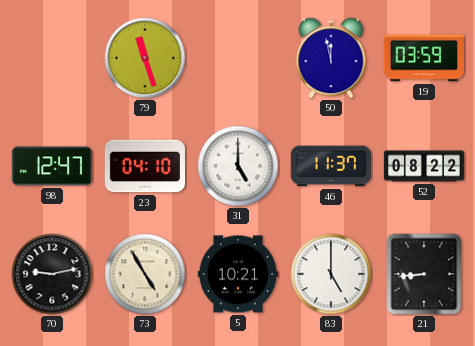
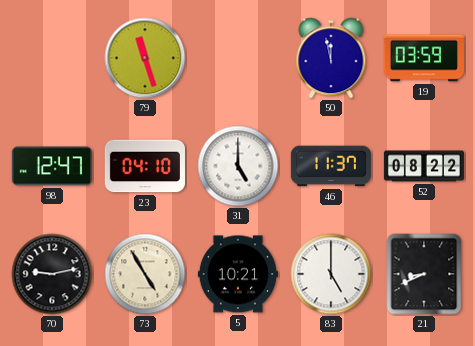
21: 8:44 -> 8:41 (424, 274)
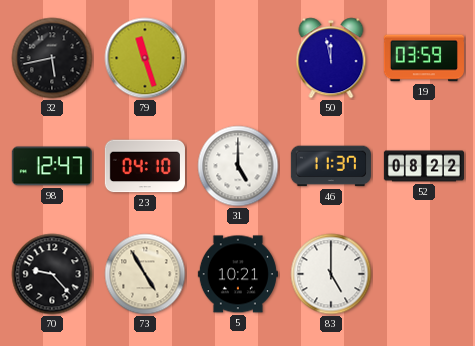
32: none -> 5:43 (52, 58)
70: 9:13 -> 9:23 (52, 274)
21: 8:41 -> none (424, 274)
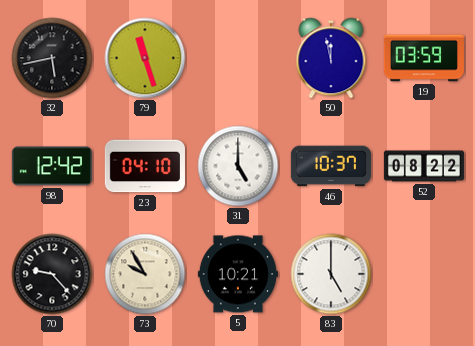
98: 12:47 -> 12:42 (52, 166)
46: 11:37 -> 10:37 (331, 166)
73: 4:55 -> 9:55 (145, 274)
